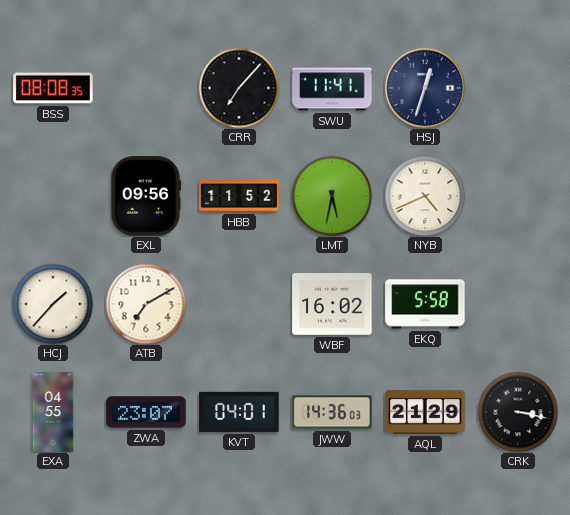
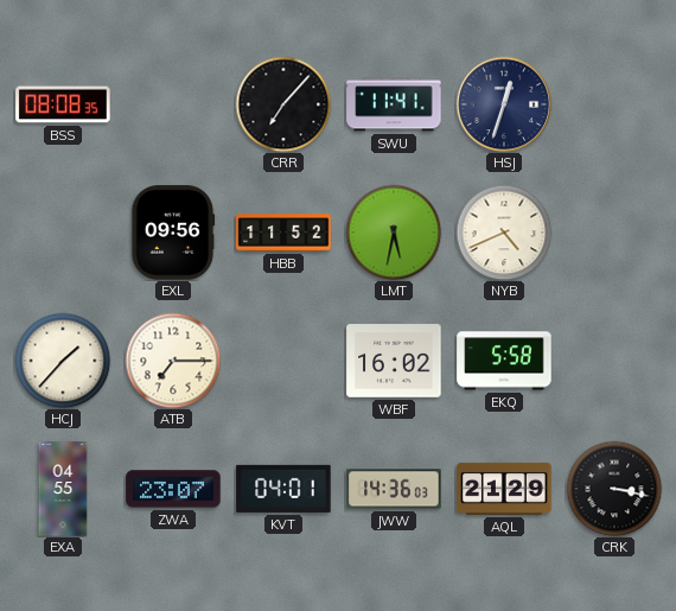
ATB: 7:10 -> 7:15 (173, 361)
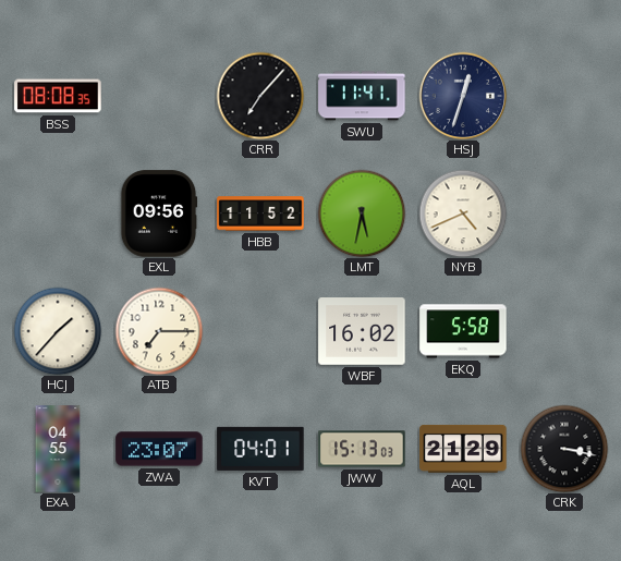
JWW: 14:36 -> 15:13 (362, 449)
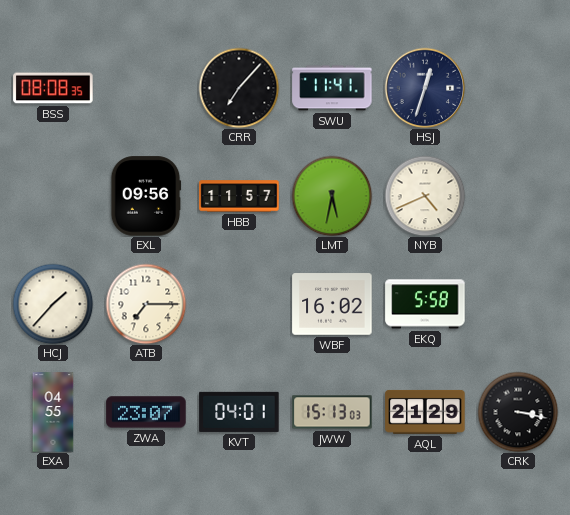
HBB: 11:52 -> 11:57 (239, 196)
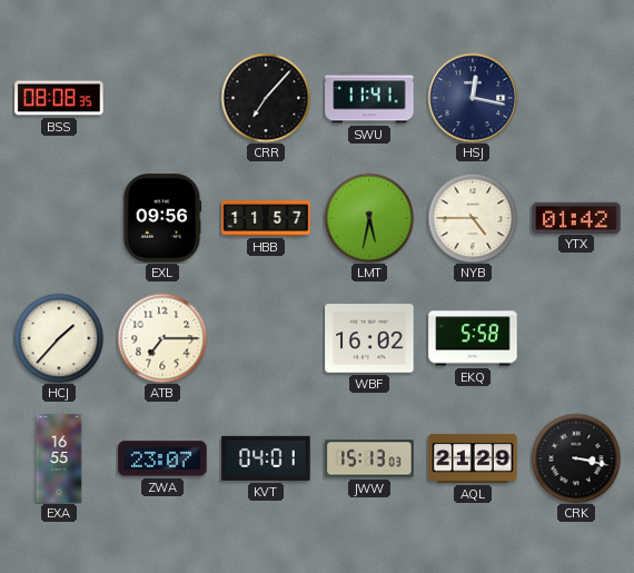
HSJ: 12:33 -> 12:17 (473, 98)
NYB: 4:41 -> 4:45 (473, 218)
YTX: none -> 01:42 (576, 217)
EXA: 04:55 -> 16:55 (59, 458)
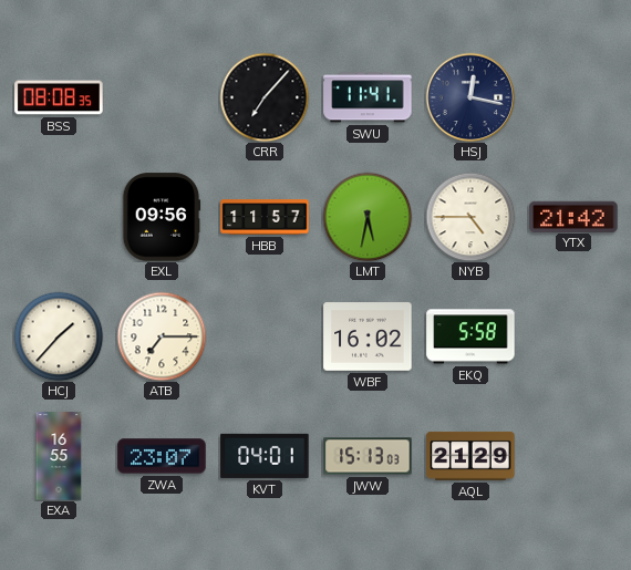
YTX: 01:42 -> 21:42 (573, 216)
CRK: 3:17 -> none (576, 458)
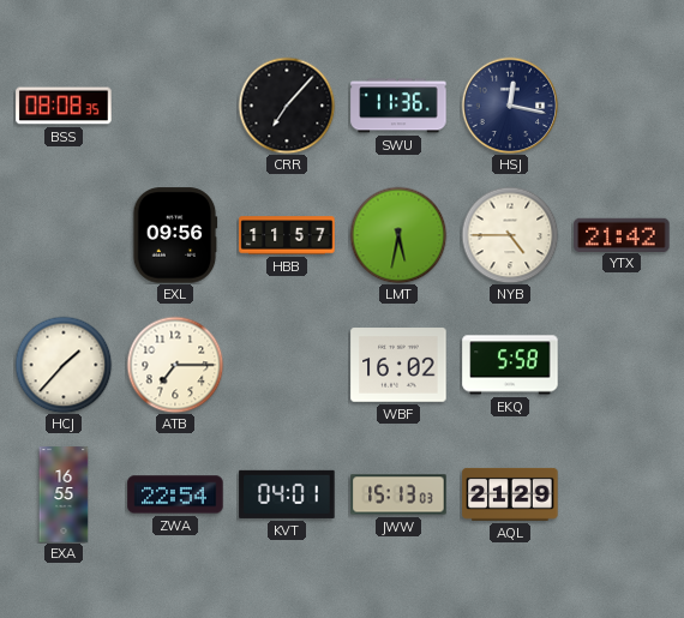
SWU: 11:41 -> 11:36 (398, 106)
ZWA: 23:07 -> 22:54 (175, 494)
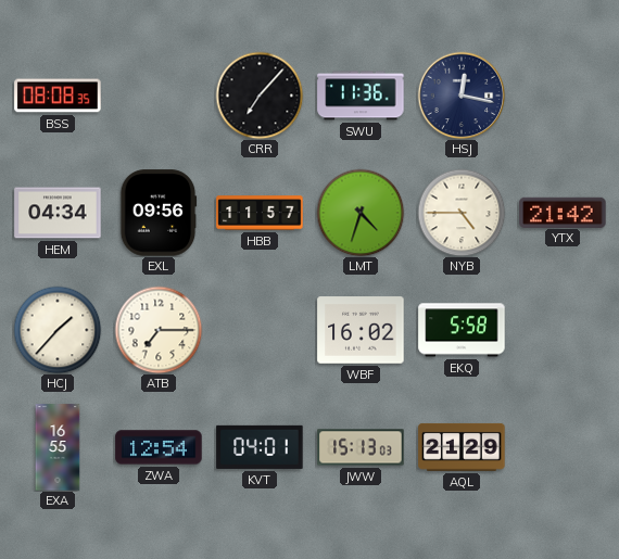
HEM: none -> 04:34 (58, 213)
LMT: 5:32 -> 4:33 (361, 213)
ZWA: 22:54 -> 12:54 (159, 447)
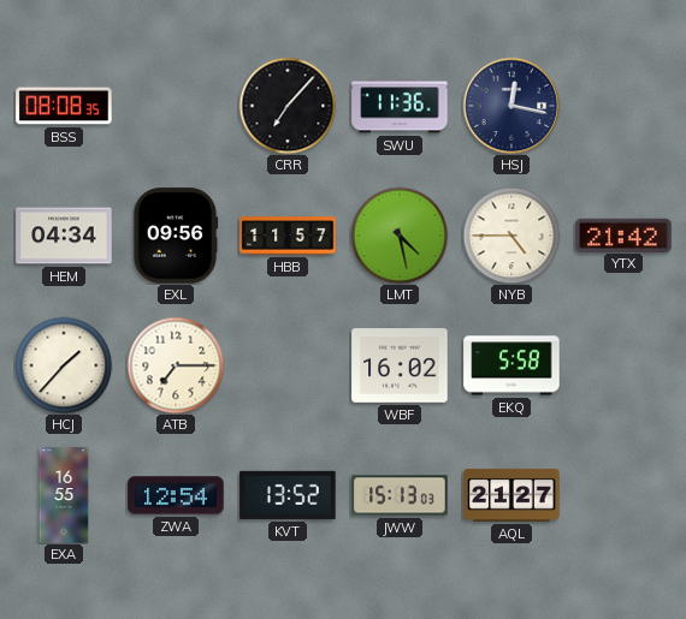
LMT: 4:33 -> 4:28 (400, 236)
KVT: 04:01 -> 13:52 (288, 495)
AQL: 21:29 -> 21:27 (511, 495)
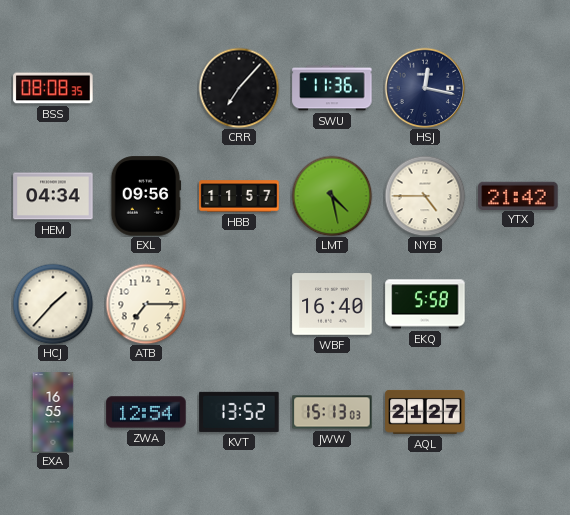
WBF: 16:02 -> 16:40 (332, 304)
